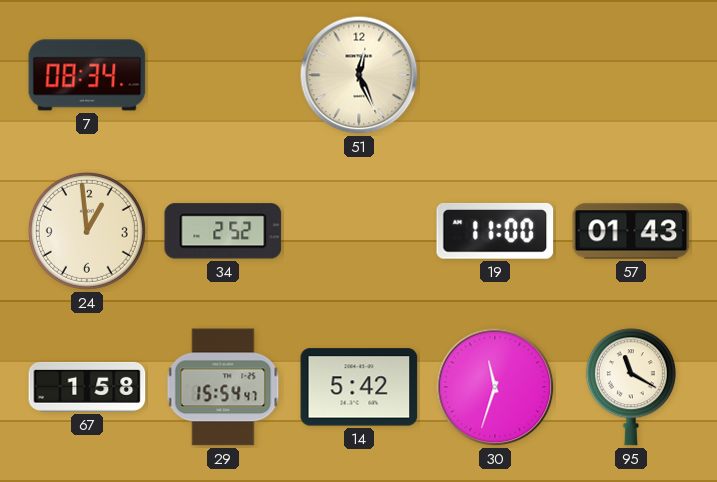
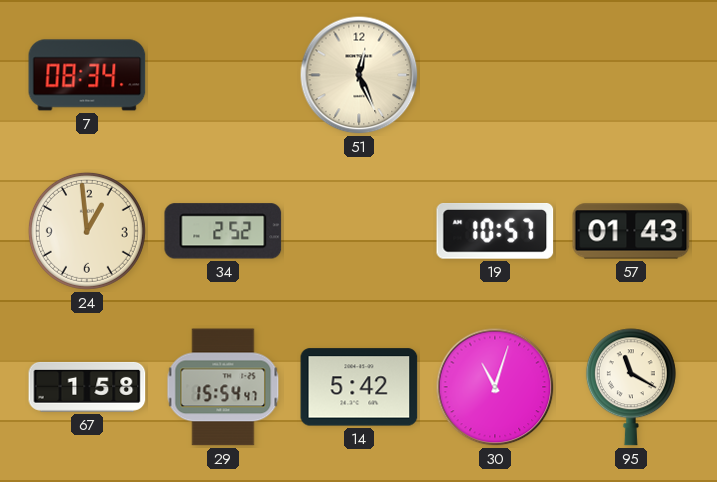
19: 11:00 -> 10:57 (495, 231)
30: 11:33 -> 11:03 (495, 387)
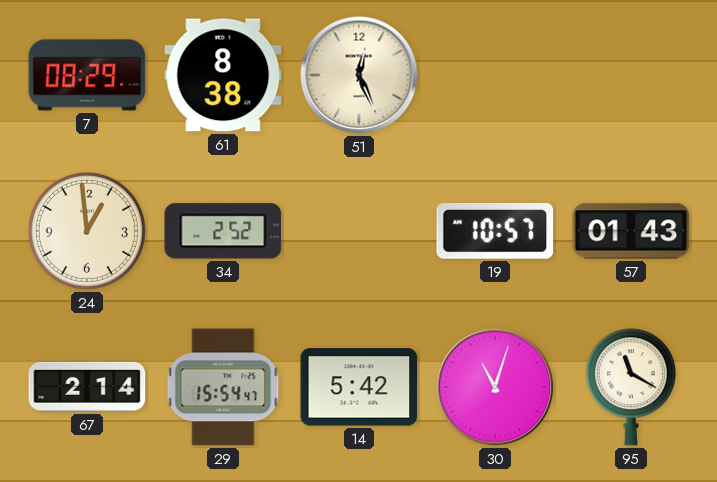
7: 08:34 -> 08:29 (87, 75)
61: none -> 8:38 (223, 75)
67: 1:58 -> 2:14 (87, 387)
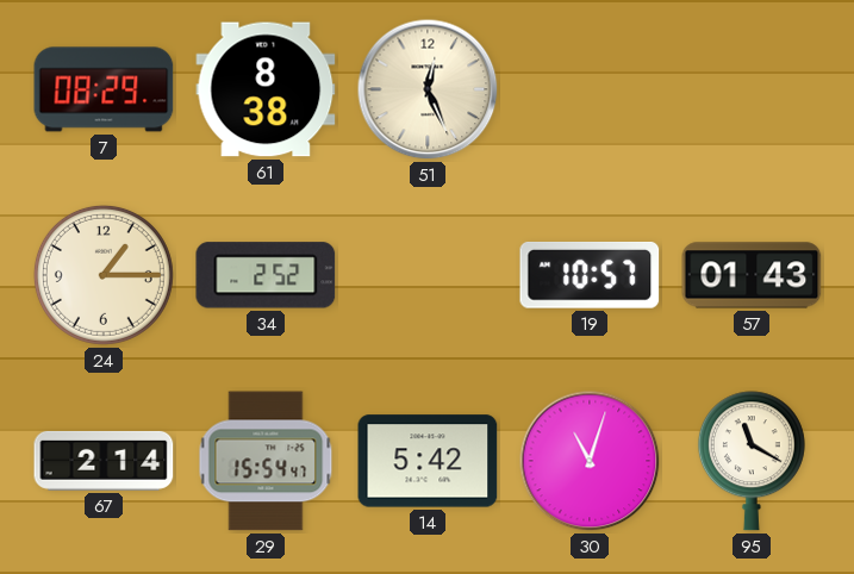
24: 12:59 -> 1:15 (104, 275)
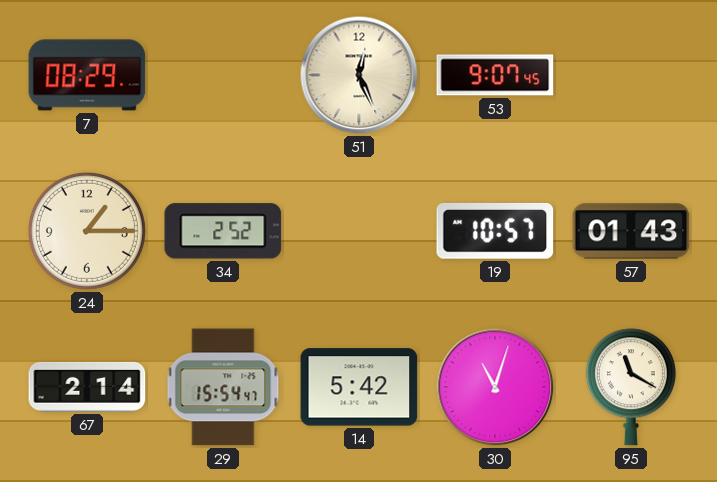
61: 8:38 -> none (266, 89)
53: none -> 9:07 (495, 75)
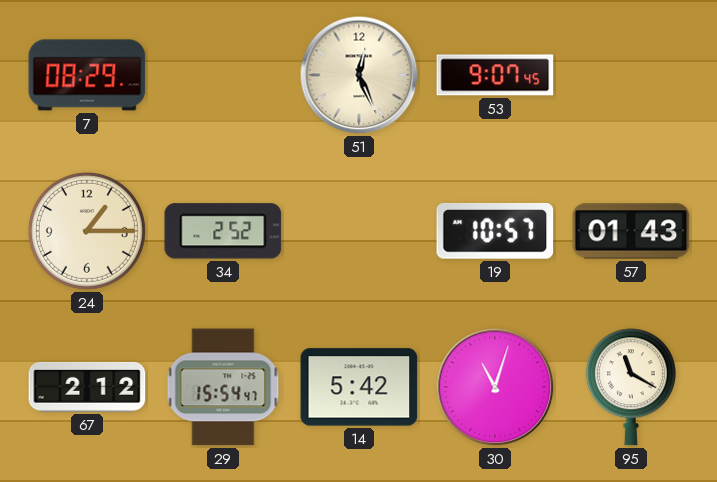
67: 2:14 -> 2:12 (87, 387)
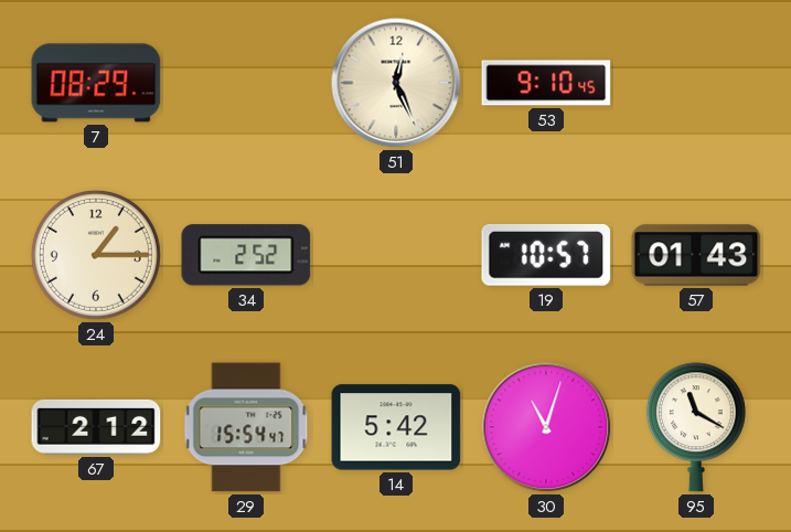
53: 9:07 -> 9:10 (546, 83)
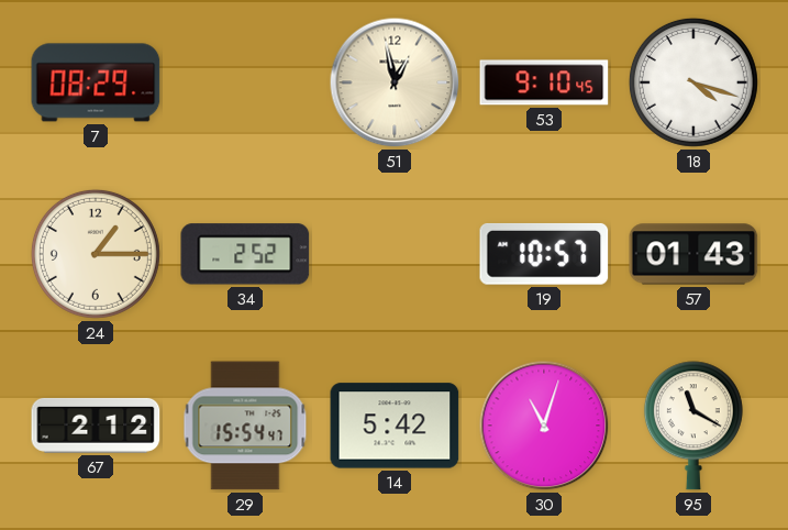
51: 12:26 -> 12:58 (395, 82)
18: none -> 4:18 (693, 82)
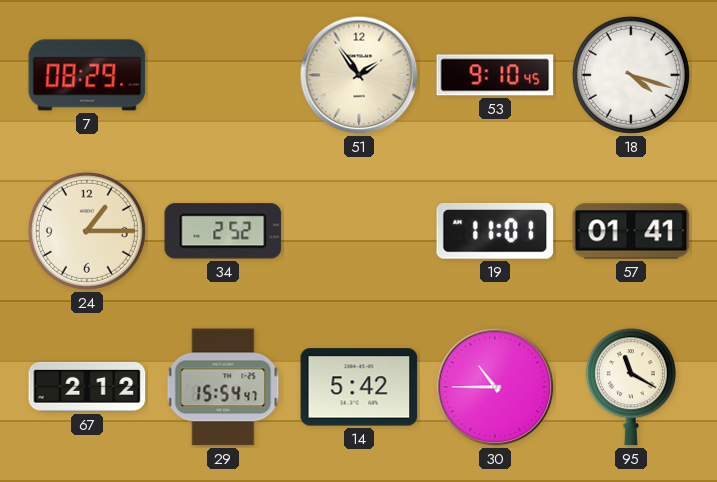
51: 12:58 -> 1:54 (359, 75)
19: 10:57 -> 11:01 (495, 231)
57: 01:43 -> 01:41 (631, 231)
30: 11:03 -> 10:45 (495, 387)
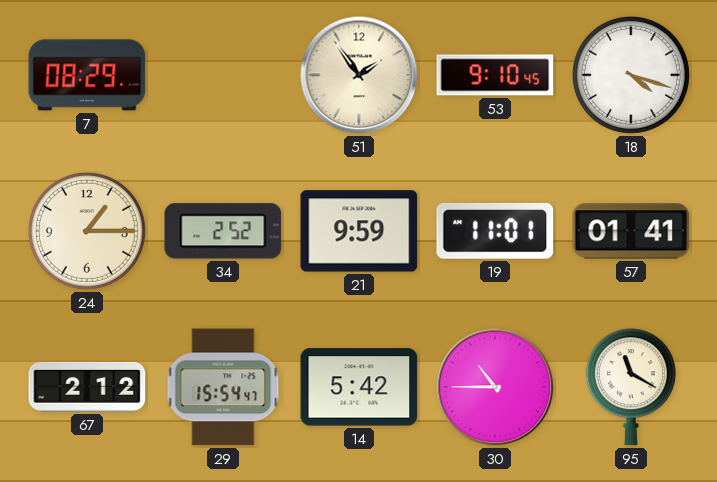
21: none -> 9:59 (359, 231)
